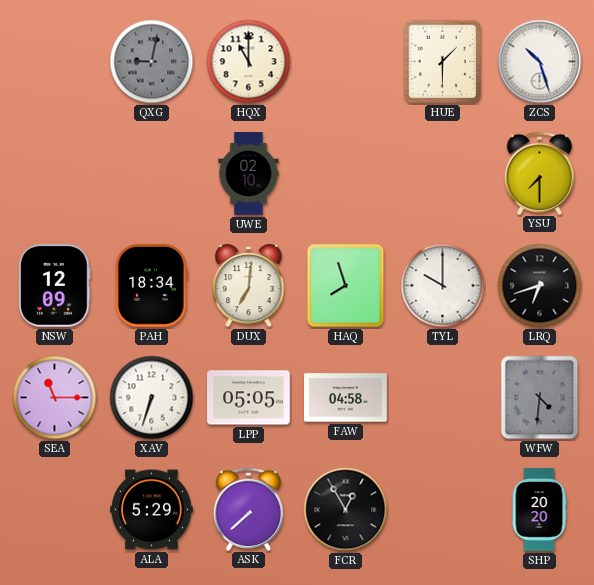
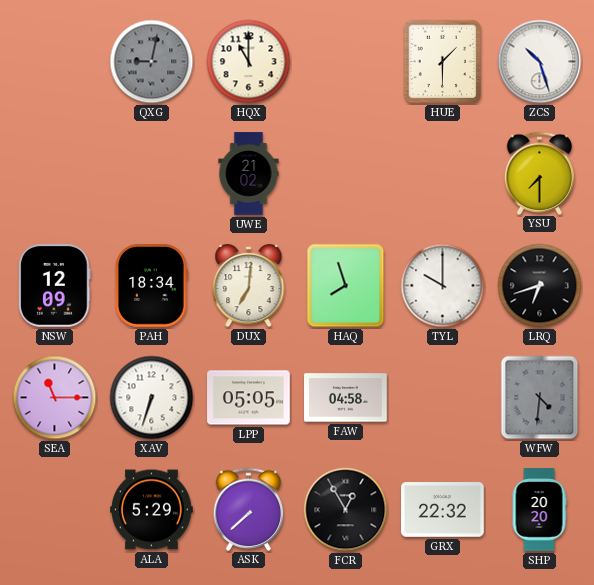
UWE: 02:10 -> 21:02 (249, 174)
GRX: none -> 22:32 (443, 510)
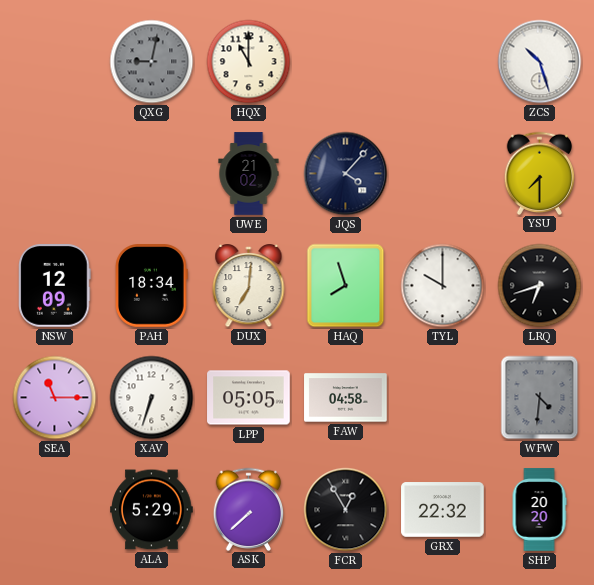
HUE: 1:30 -> none (443, 62)
JQS: none -> 4:07 (346, 174)
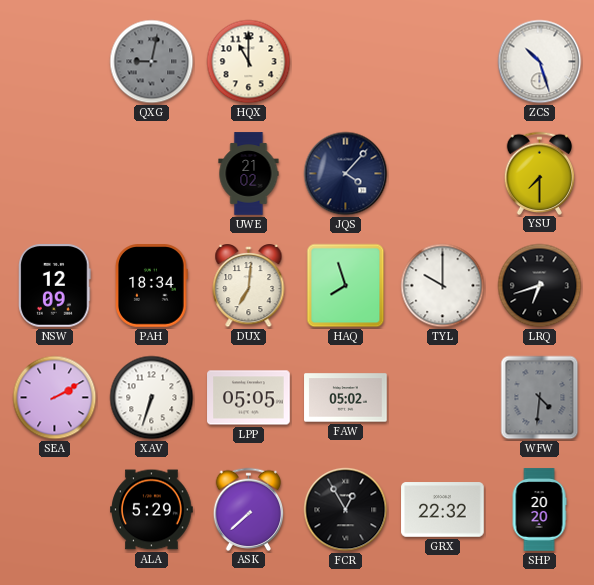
SEA: 11:15 -> 2:10 (55, 398)
FAW: 04:58 -> 05:02 (346, 398)
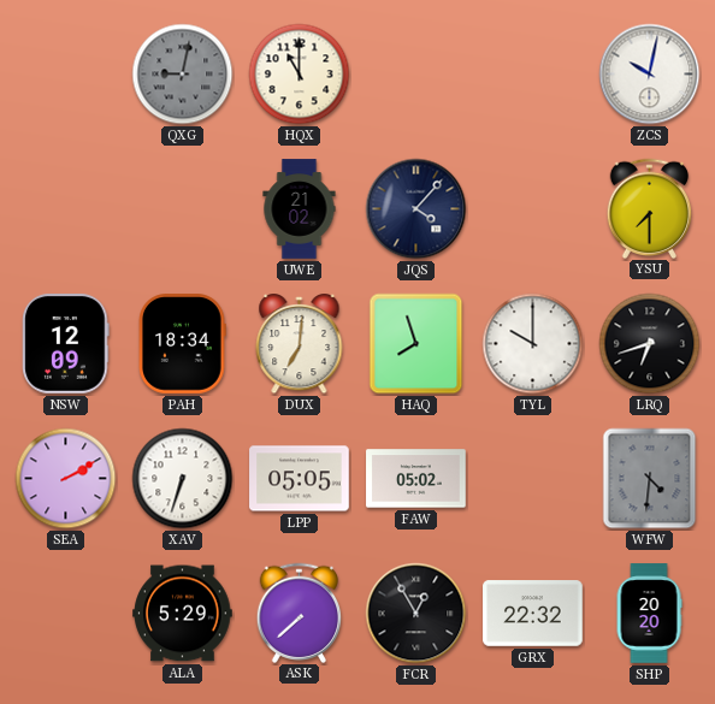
ZCS: 10:27 -> 10:02 (650, 75)
